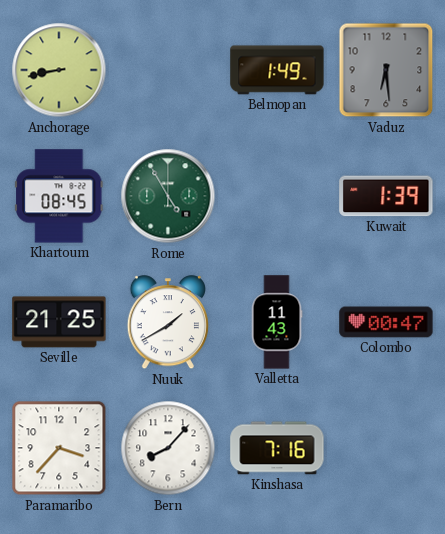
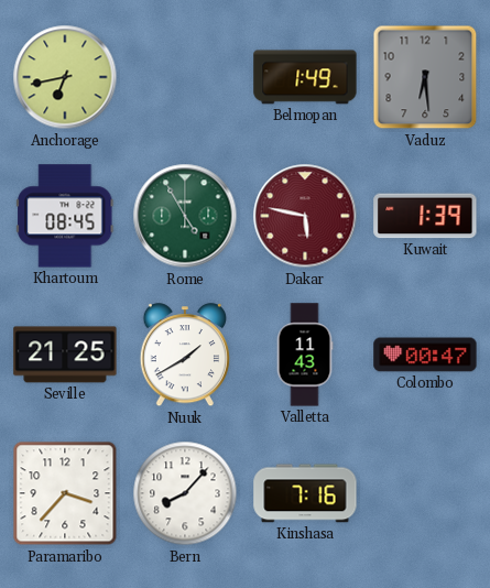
Anchorage: 8:43 -> 6:43 (65, 77)
Dakar: none -> 5:47 (305, 216)
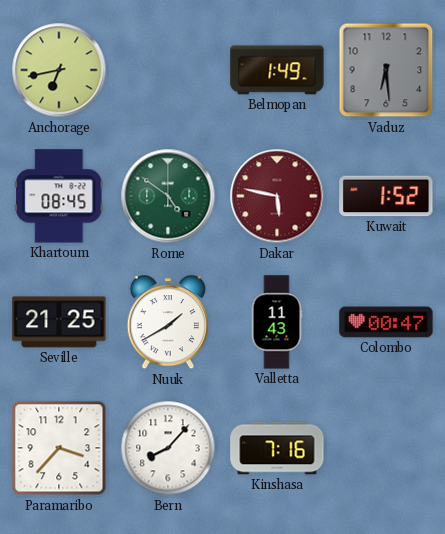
Rome: 4:55 -> 4:51 (168, 196)
Kuwait: 1:39 -> 1:52 (386, 196)
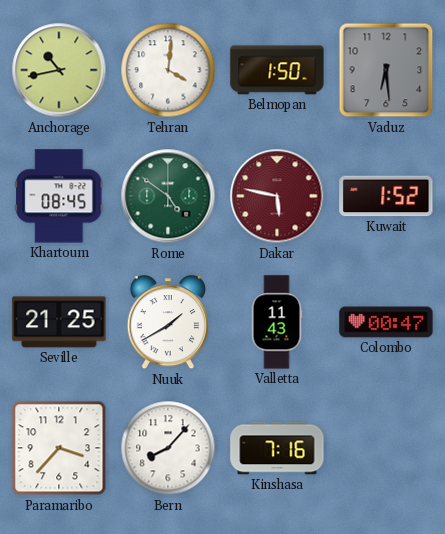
Anchorage: 6:43 -> 10:43 (59, 70)
Tehran: none -> 4:01 (168, 70)
Belmopan: 1:49 -> 1:50 (277, 70)
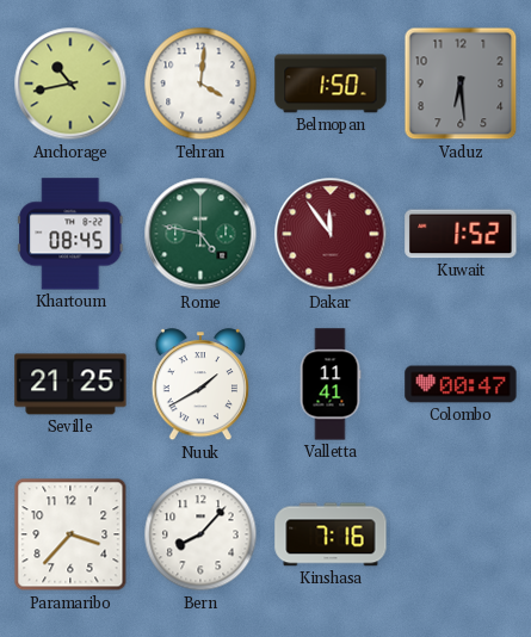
Rome: 4:51 -> 4:47 (200, 234)
Dakar: 5:47 -> 11:54 (331, 234)
Valletta: 11:43 -> 11:41 (331, 384)
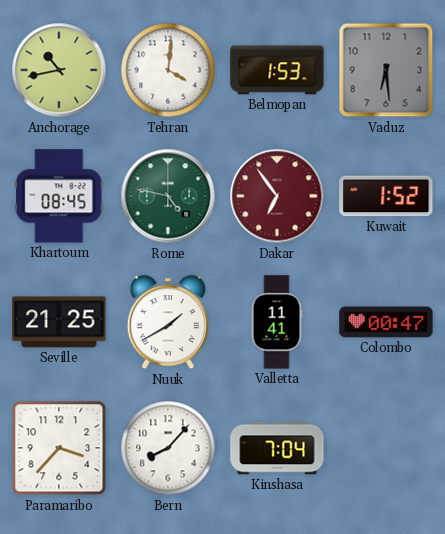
Belmopan: 1:50 -> 1:53 (277, 70)
Dakar: 11:54 -> 6:54 (277, 196)
Kinshasa: 7:16 -> 7:04 (277, 448)
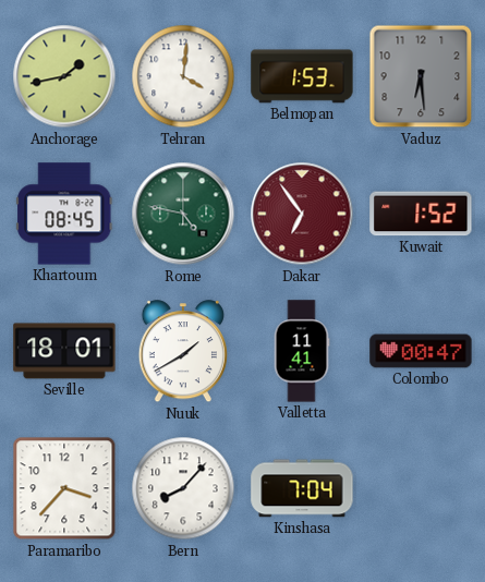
Anchorage: 10:43 -> 1:43 (64, 76)
Seville: 21:25 -> 18:01 (64, 351)
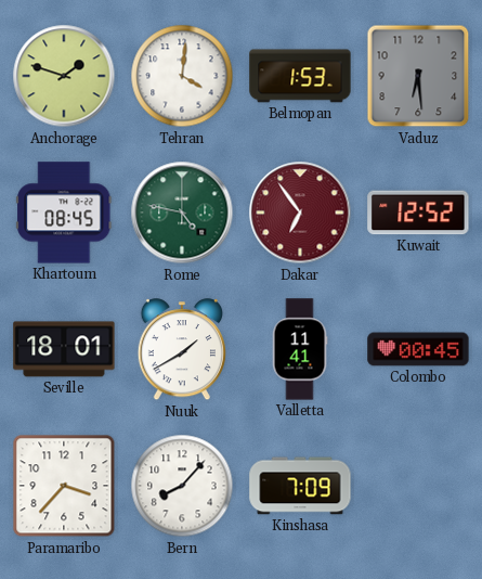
Anchorage: 1:43 -> 1:48 (64, 76)
Kuwait: 1:52 -> 12:52 (418, 213)
Colombo: 00:47 -> 00:45 (418, 349)
Kinshasa: 7:04 -> 7:09 (300, 486)
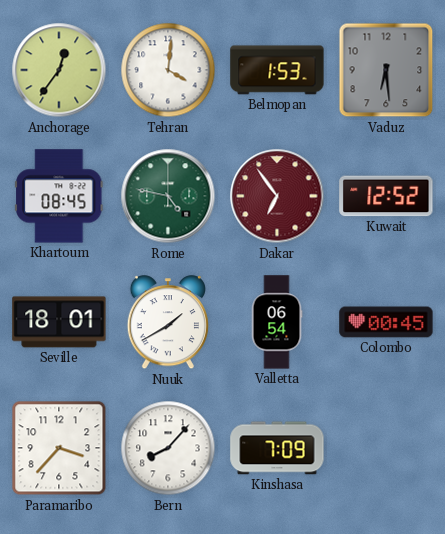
Anchorage: 1:48 -> 12:36 (59, 70)
Valletta: 11:41 -> 06:54 (277, 322)
